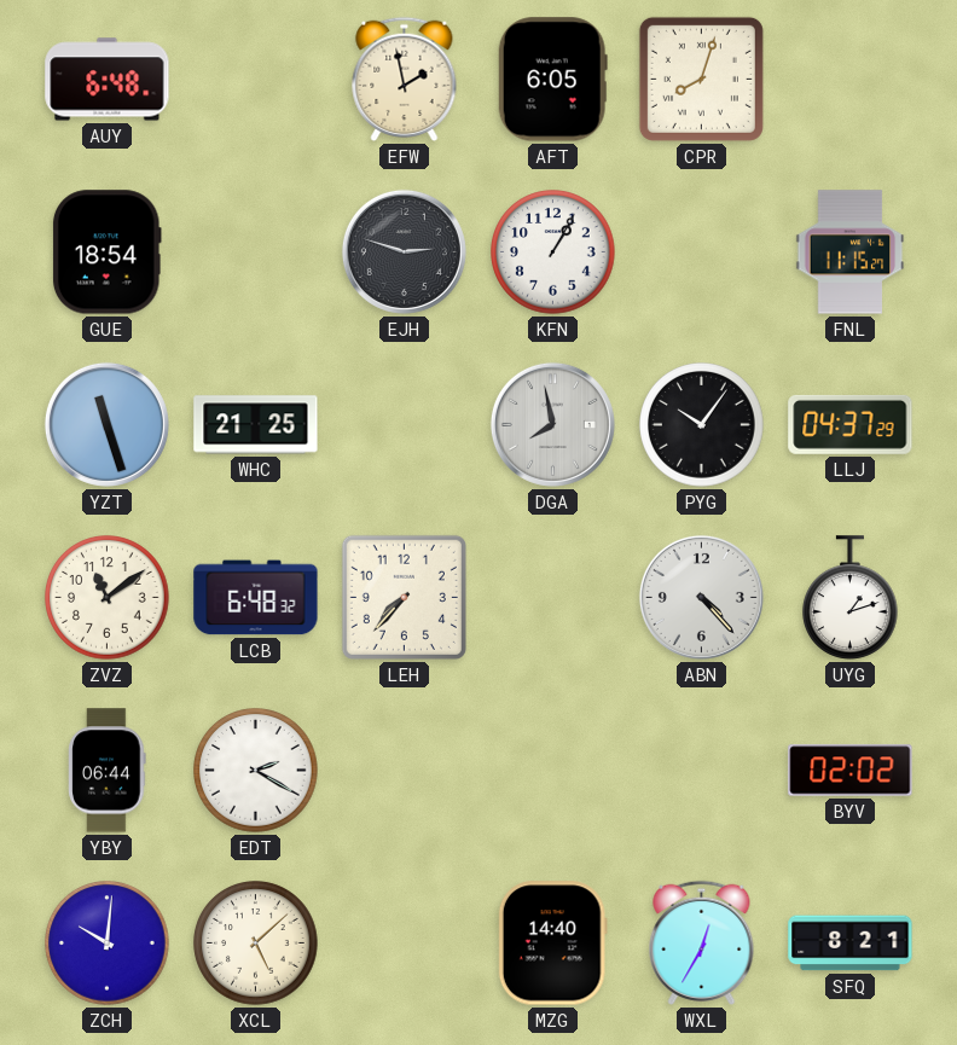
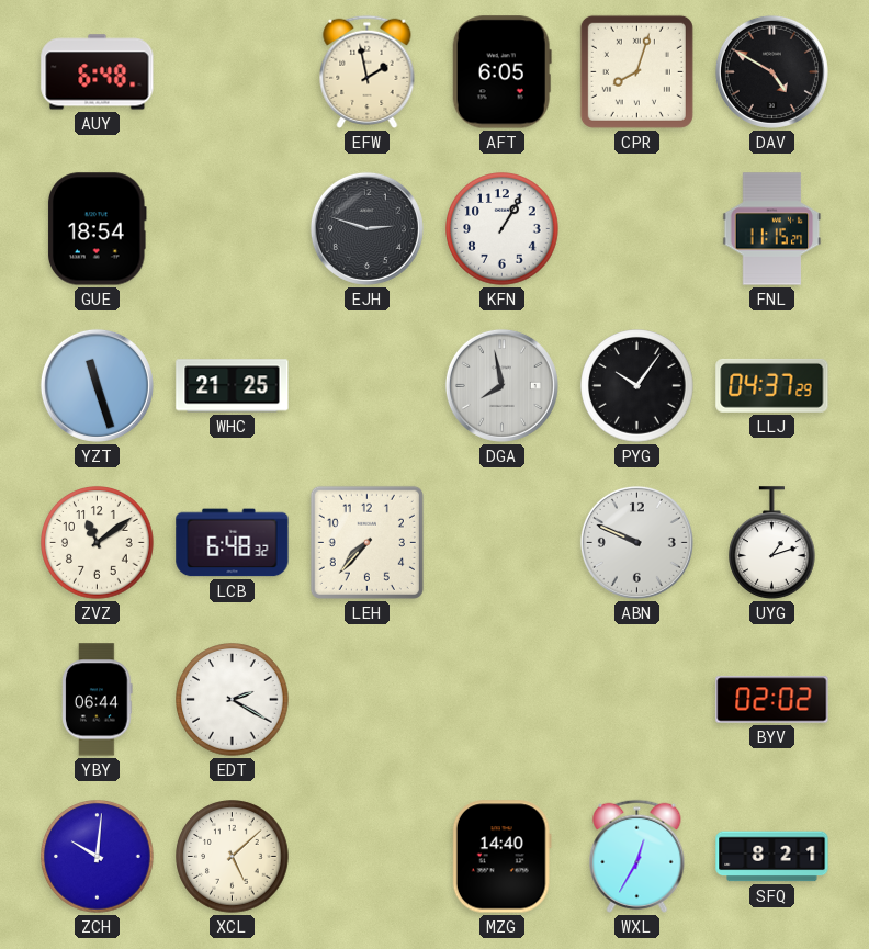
DAV: none -> 4:50 (771, 71)
ABN: 4:23 -> 9:49 (636, 542)
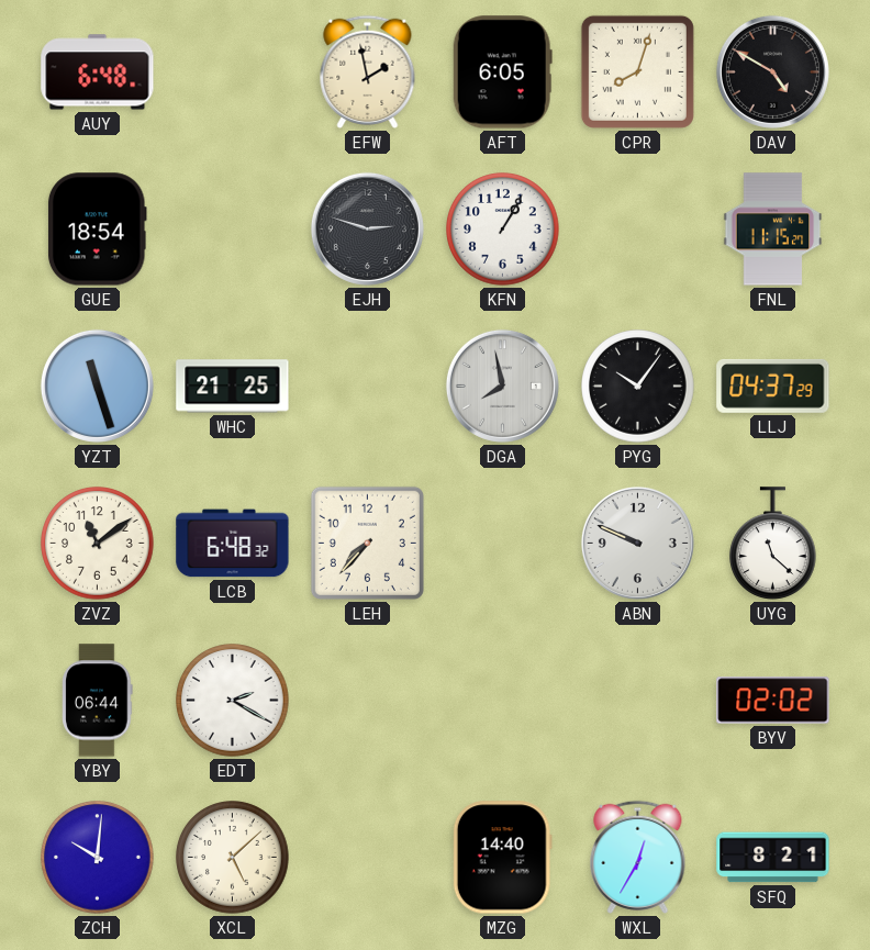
UYG: 1:12 -> 11:22 (773, 544)
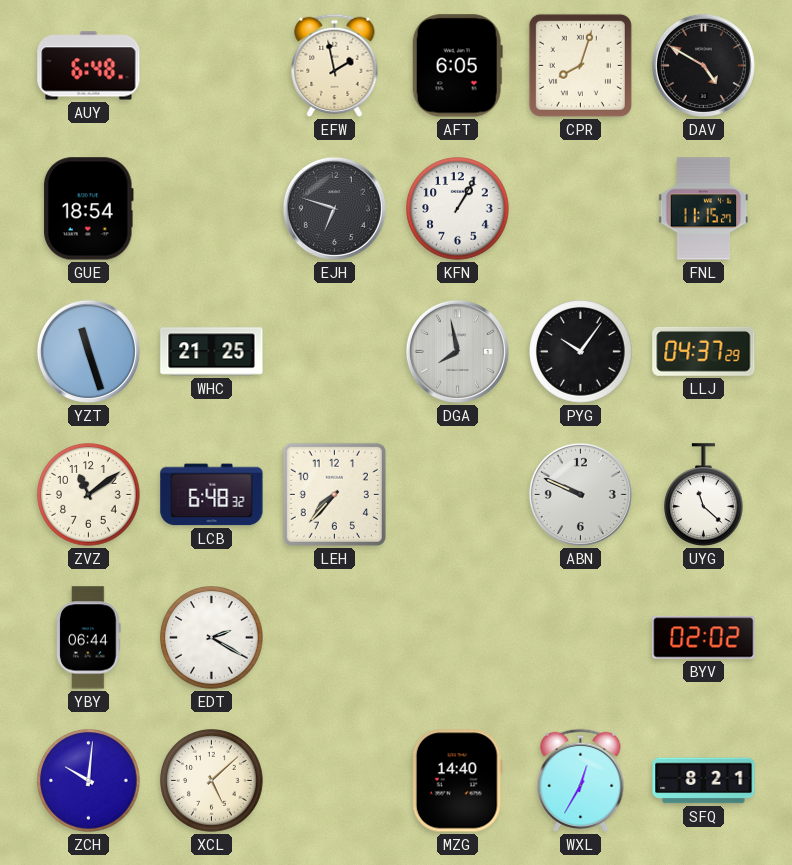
EJH: 2:48 -> 6:48 (334, 208)
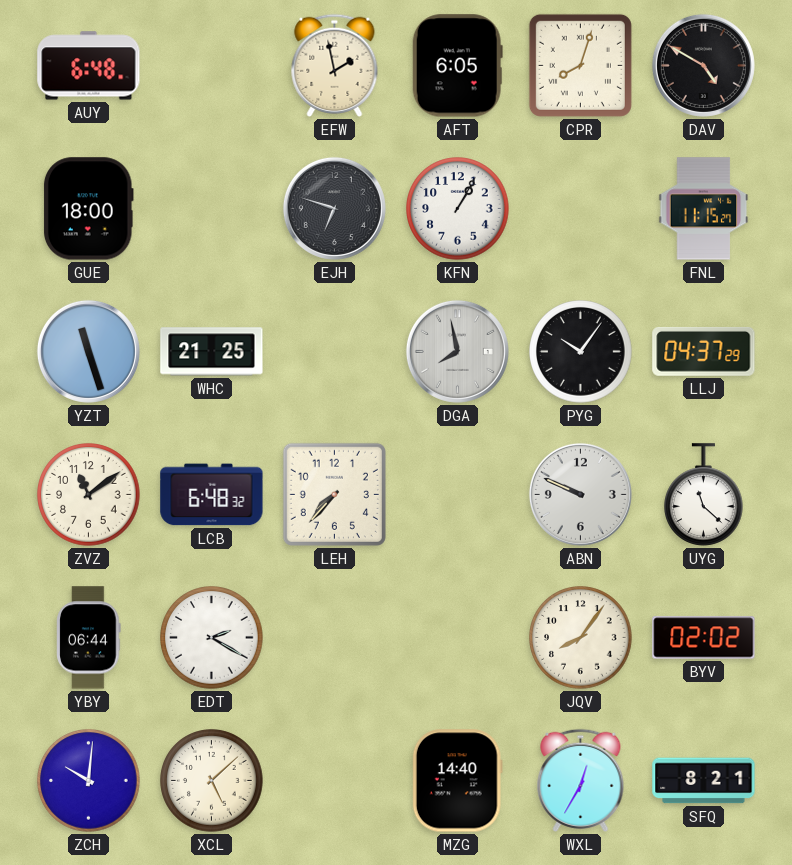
GUE: 18:54 -> 18:00 (88, 209)
JQV: none -> 8:06 (581, 638)
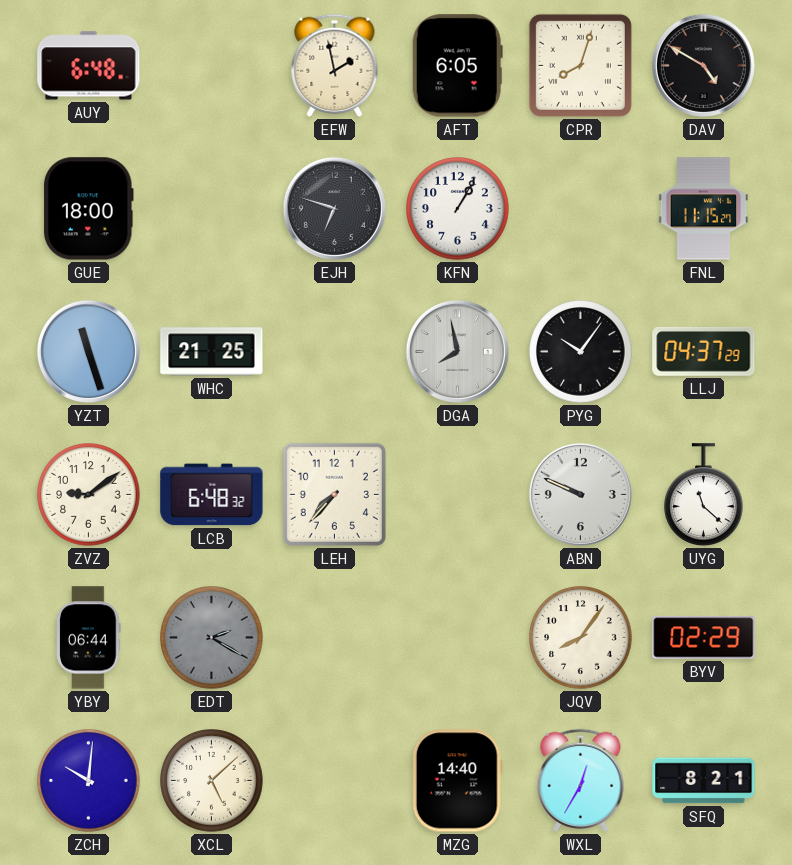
ZVZ: 11:09 -> 9:09 (89, 495)
EDT dial: white -> grey (212, 638)
BYV: 02:02 -> 02:29 (704, 638)
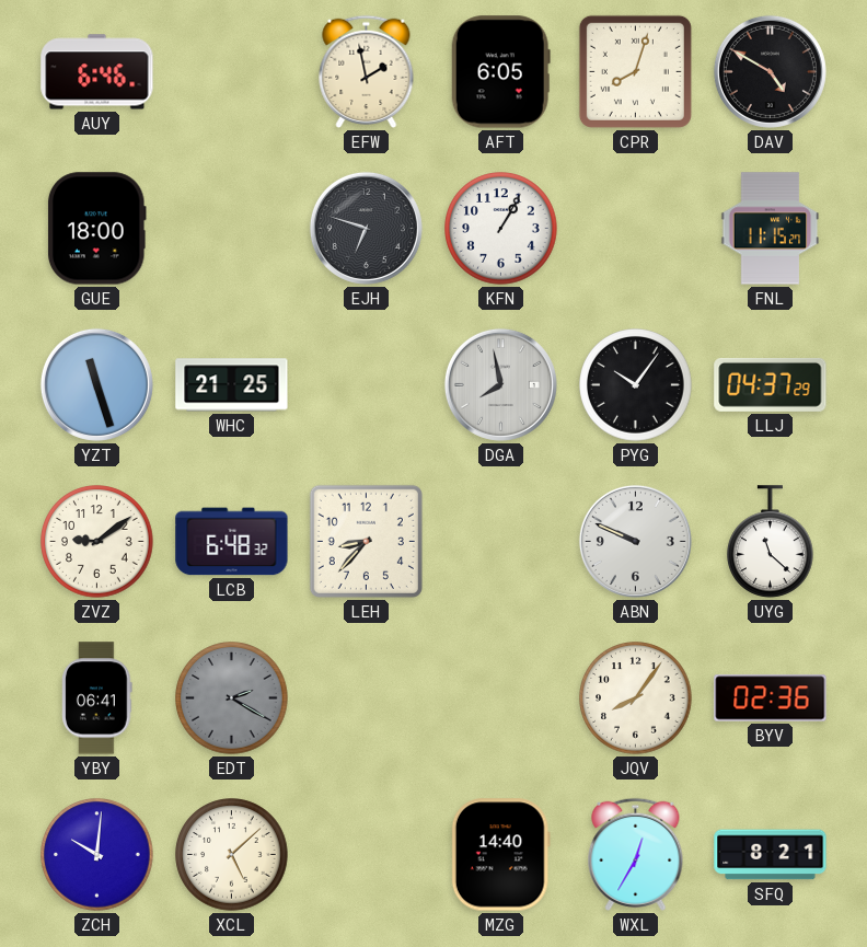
AUY: 6:48 -> 6:46 (97, 72)
LEH: 7:37 -> 8:37 (366, 541)
YBY: 06:44 -> 06:41 (97, 698)
BYV: 02:29 -> 02:36 (771, 698)
